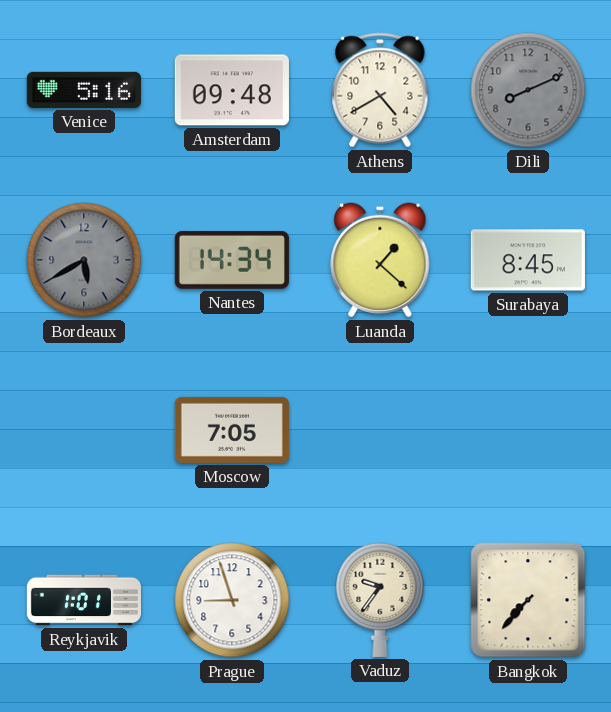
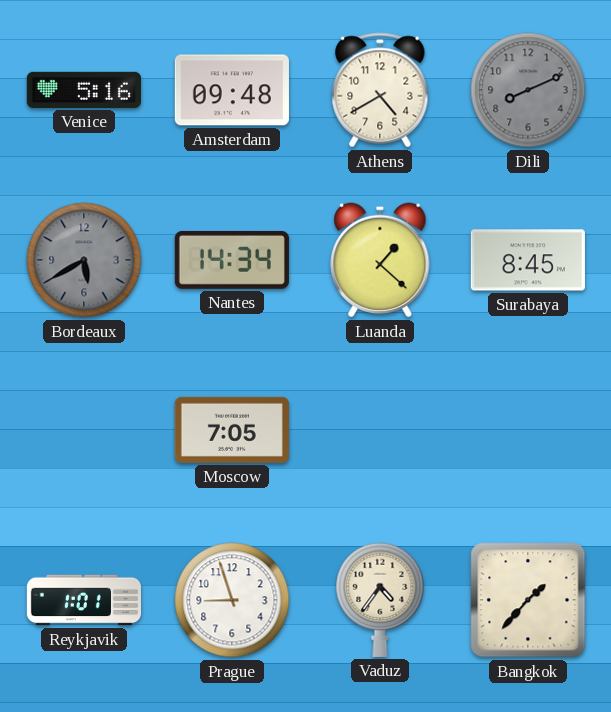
Vaduz: 9:36 -> 4:36 (380, 600)
Bangkok: 7:37 -> 1:37 (528, 600)
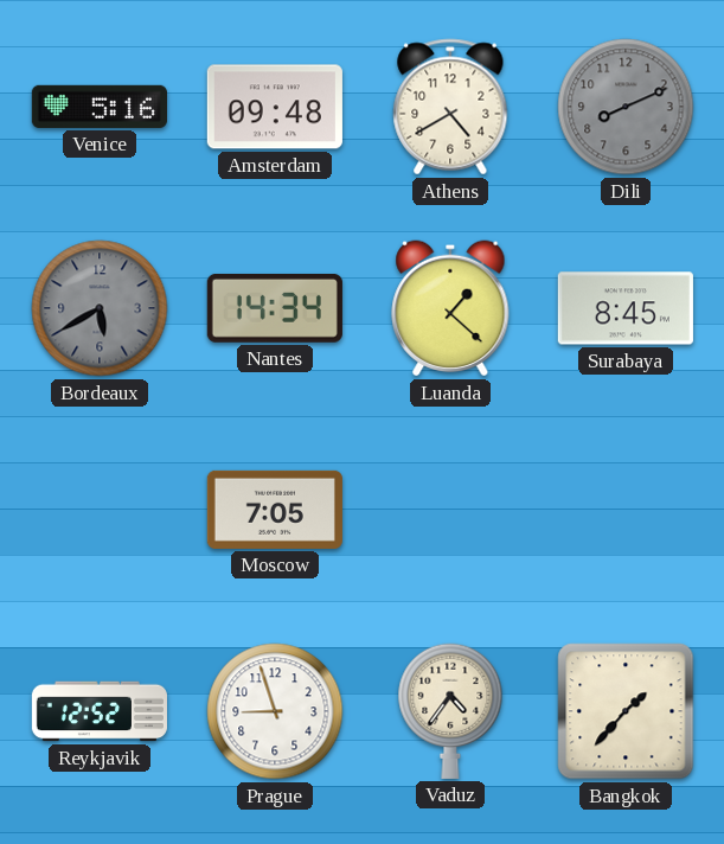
Reykjavik: 1:01 -> 12:52 (100, 711)
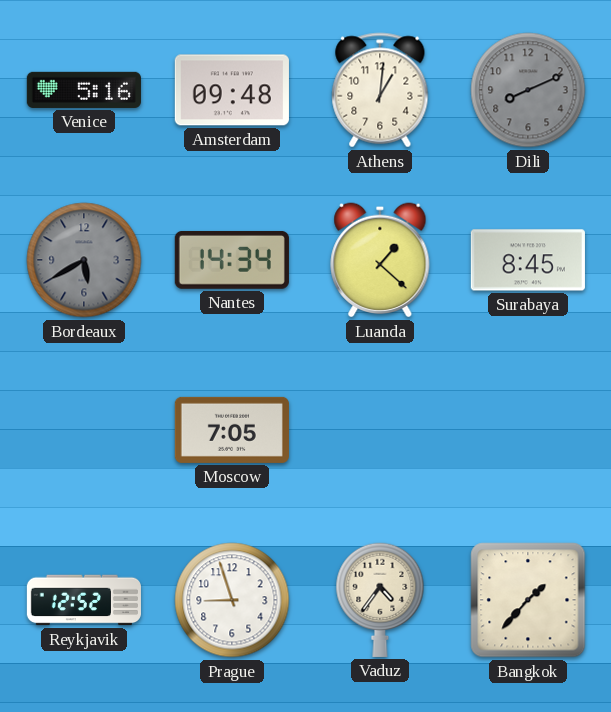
Athens: 4:40 -> 1:01 (380, 90)
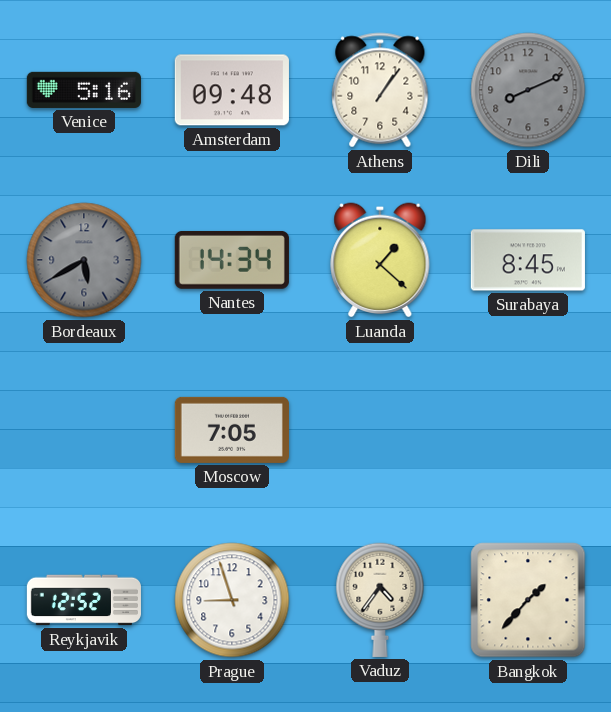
Athens: 1:01 -> 1:06 (380, 90)
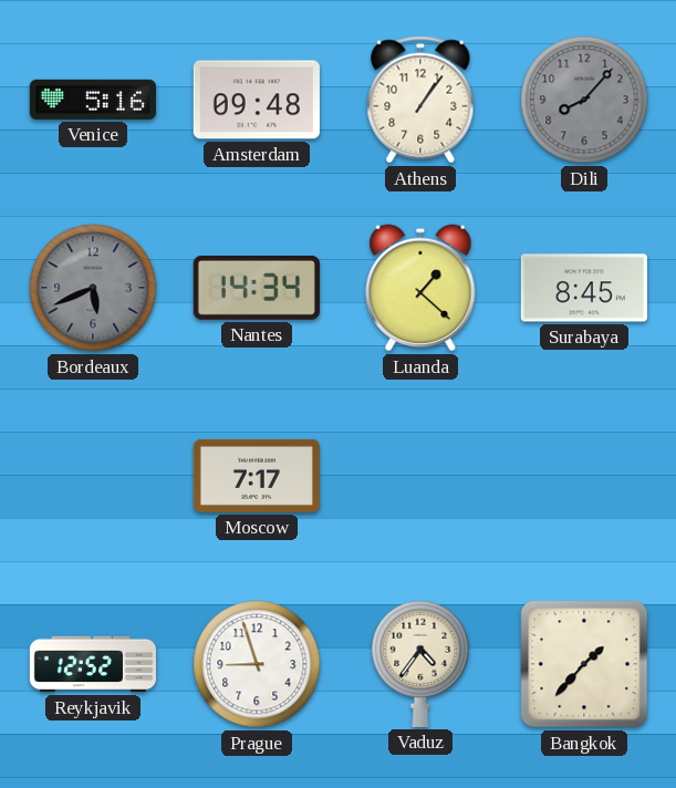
Dili: 8:11 -> 8:07 (584, 100)
Bordeaux: 5:40 -> 5:41 (93, 288)
Moscow: 7:05 -> 7:17 (257, 476)
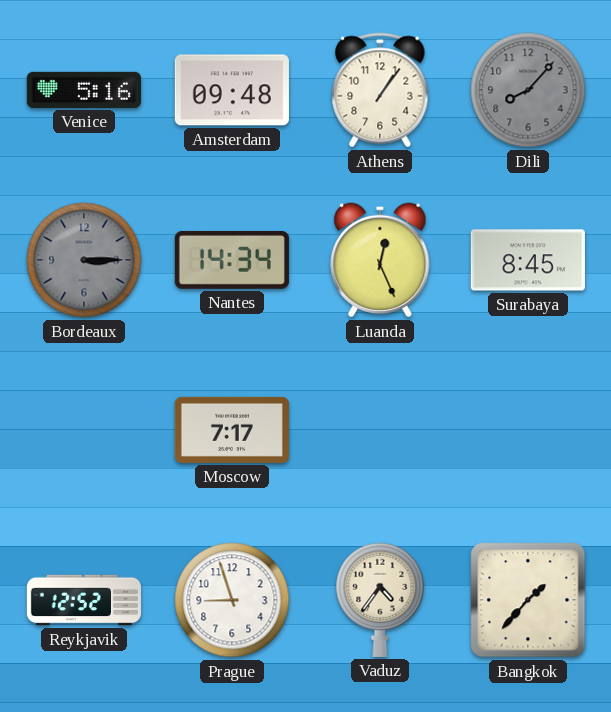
Bordeaux: 5:41 -> 3:15 (84, 260)
Luanda: 1:22 -> 12:26 (380, 260)
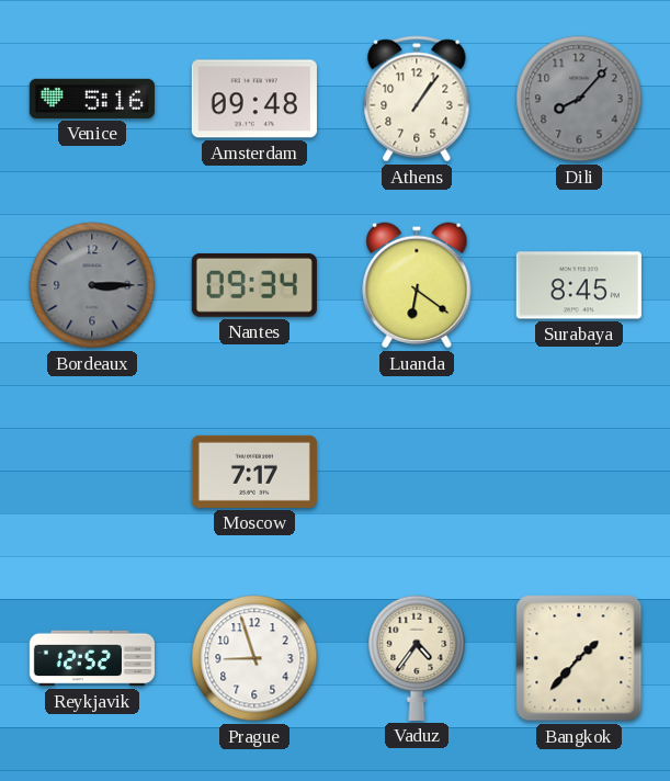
Nantes: 14:34 -> 09:34 (254, 285)
Luanda: 12:26 -> 6:21 (417, 285)
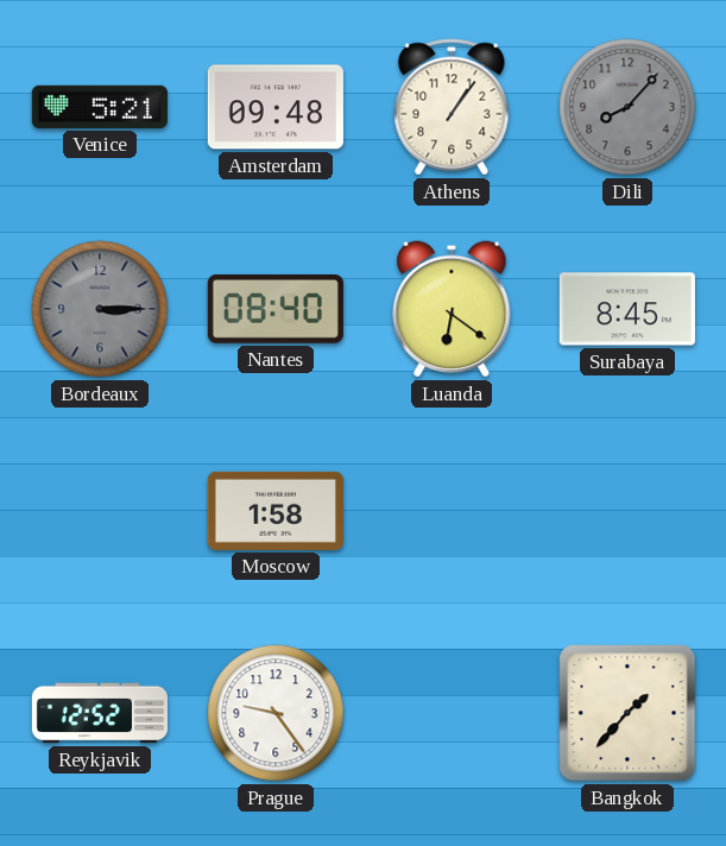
Venice: 5:16 -> 5:21 (100, 107)
Nantes: 09:34 -> 08:40 (276, 309)
Moscow: 7:17 -> 1:58 (276, 511)
Prague: 8:57 -> 9:24 (276, 713)
Vaduz: 4:36 -> none (417, 658)
